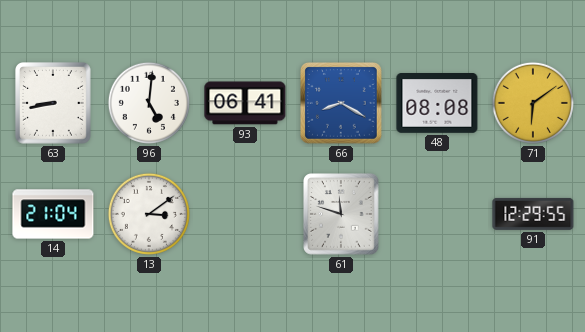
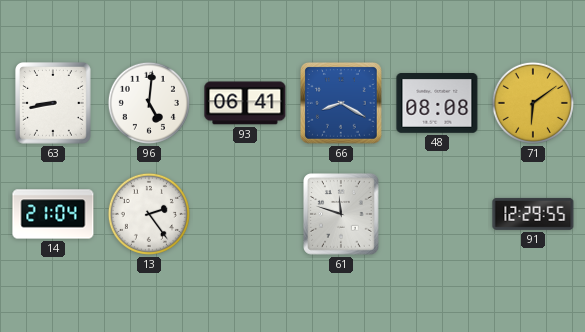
13: 3:09 -> 2:24 (149, 214)
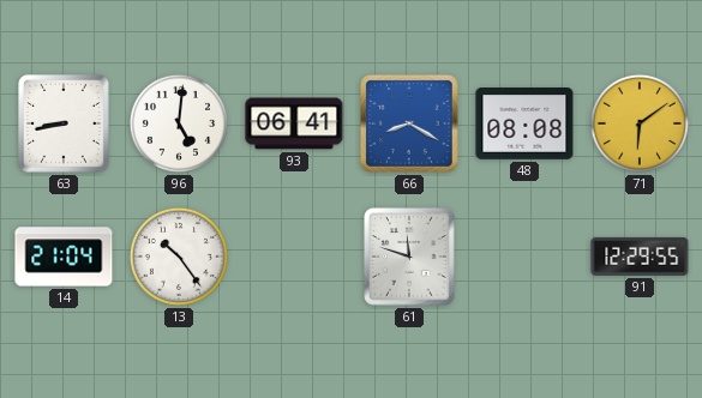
13: 2:24 -> 10:24 (179, 257)
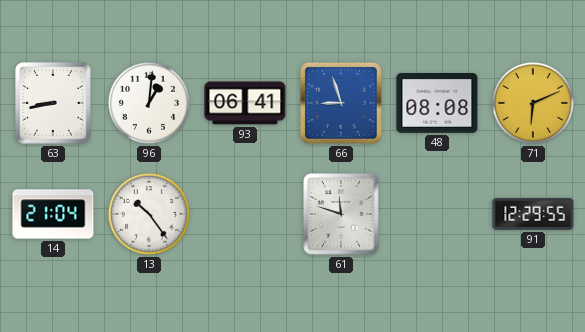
96: 5:01 -> 1:01 (149, 103)
66: 8:20 -> 8:57 (342, 104)
71: 6:09 -> 6:11 (533, 103)
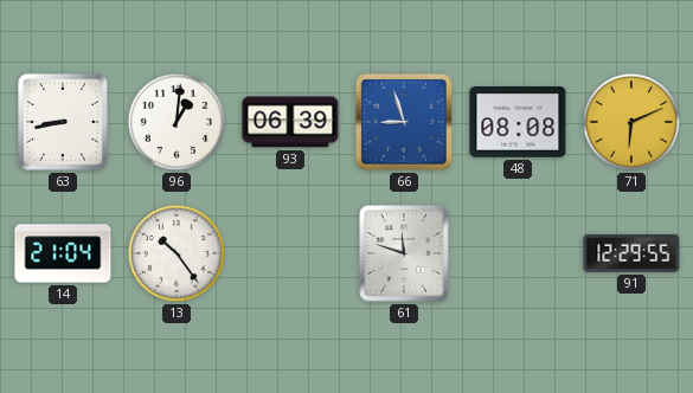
93: 06:41 -> 06:39 (290, 122)
